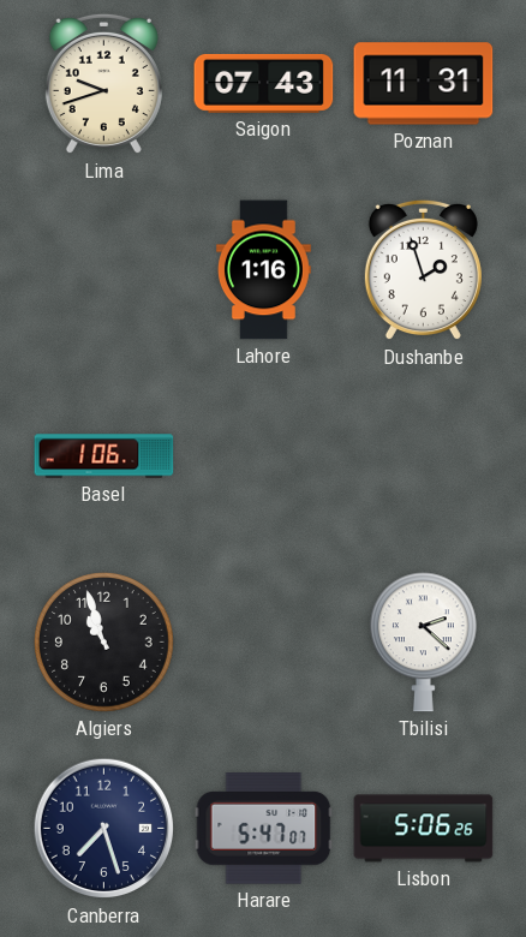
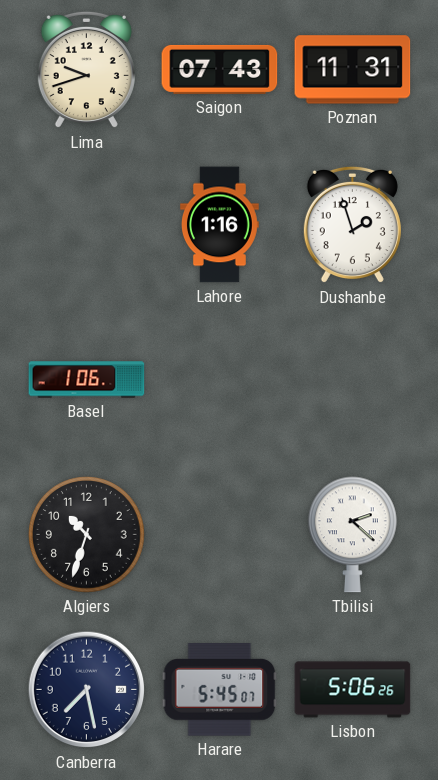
Algiers: 10:57 -> 10:33 (87, 535)
Canberra: 7:27 -> 7:28 (87, 690)
Harare: 5:47 -> 5:45 (220, 690)
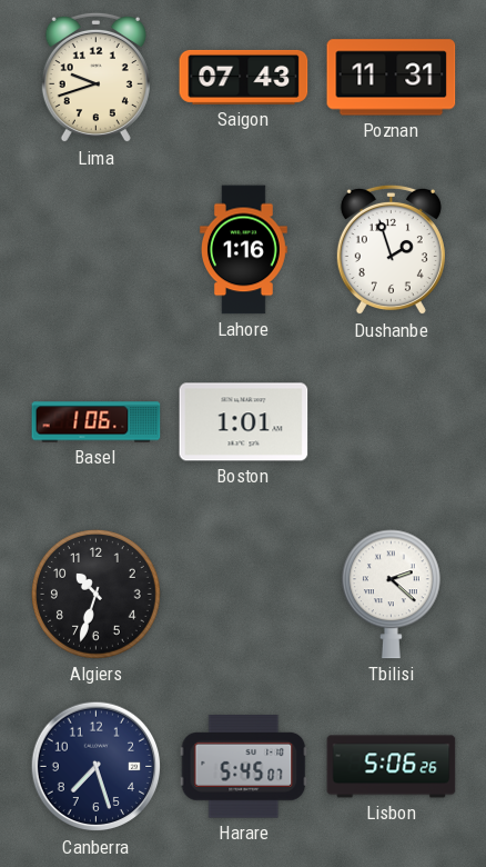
Boston: none -> 1:01 (244, 422)
Canberra: 7:28 -> 7:27 (97, 767)
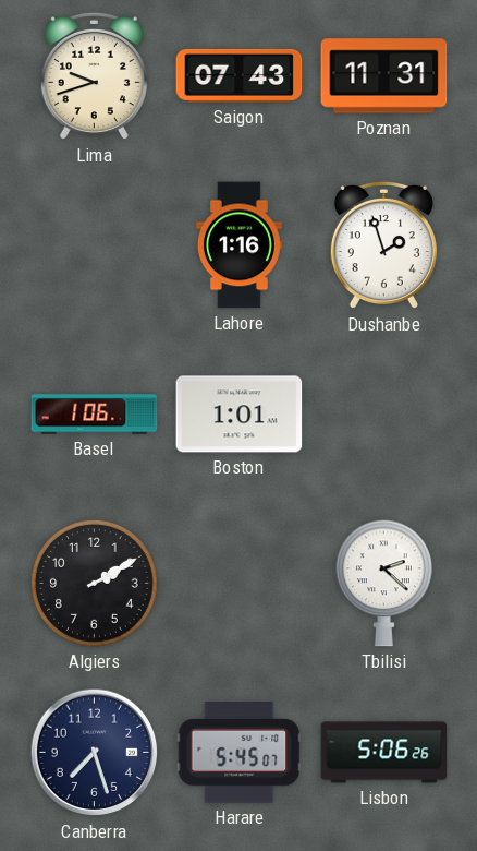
Algiers: 10:33 -> 2:10 (95, 584)
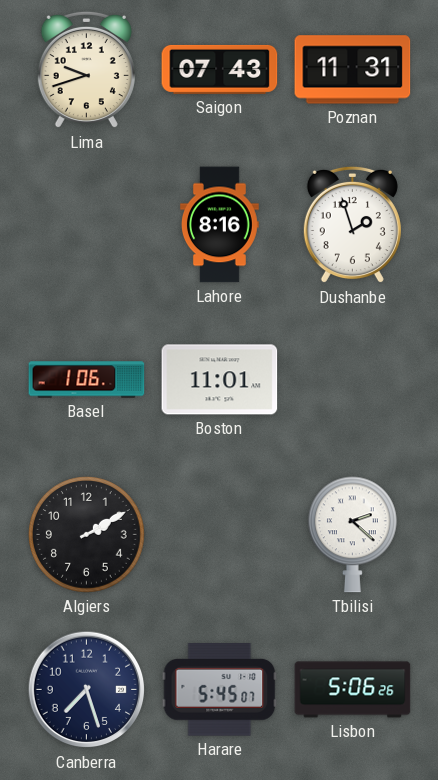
Lahore: 1:16 -> 8:16 (219, 225)
Boston: 1:01 -> 11:01 (220, 380)
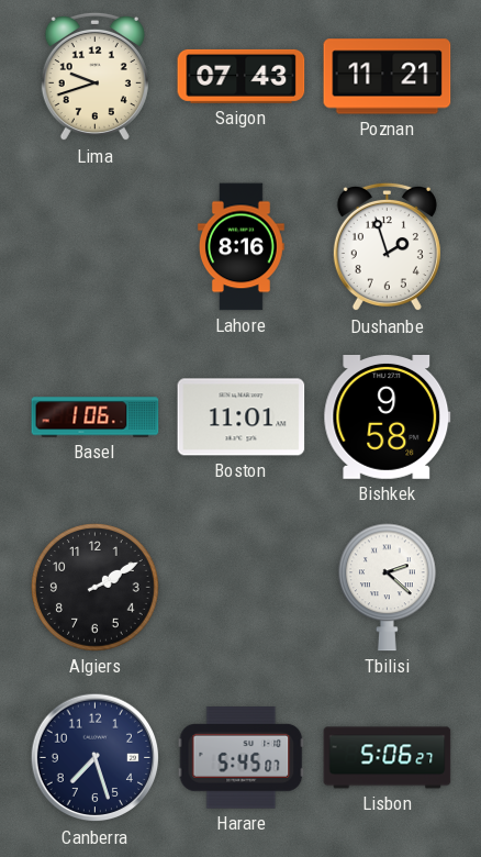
Poznan: 11:31 -> 11:21 (388, 77)
Bishkek: none -> 9:58 (388, 418)
Lisbon: 5:06:26 -> 5:06:27 (388, 758)
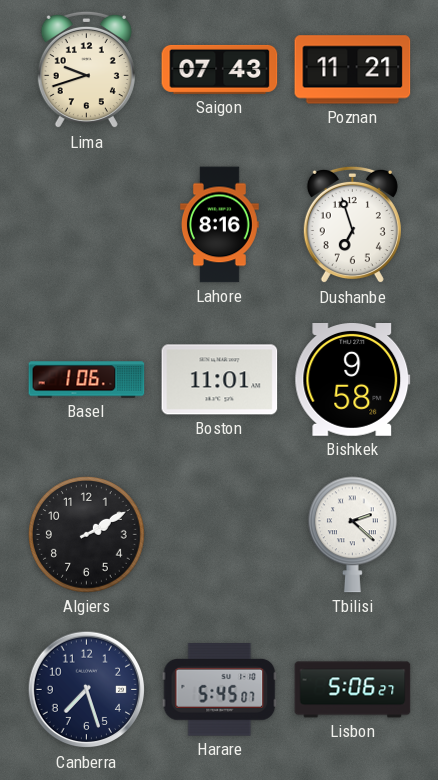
Dushanbe: 1:57 -> 6:57 (352, 225)
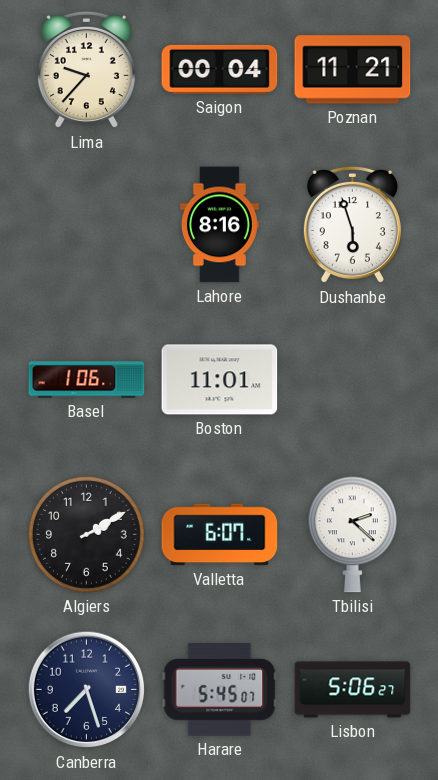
Lima: 9:42 -> 9:37 (86, 70)
Saigon: 07:43 -> 00:04 (220, 69)
Dushanbe: 6:57 -> 5:57 (352, 225)
Bishkek: 9:58 -> none (353, 380)
Valletta: none -> 6:07 (220, 535)
